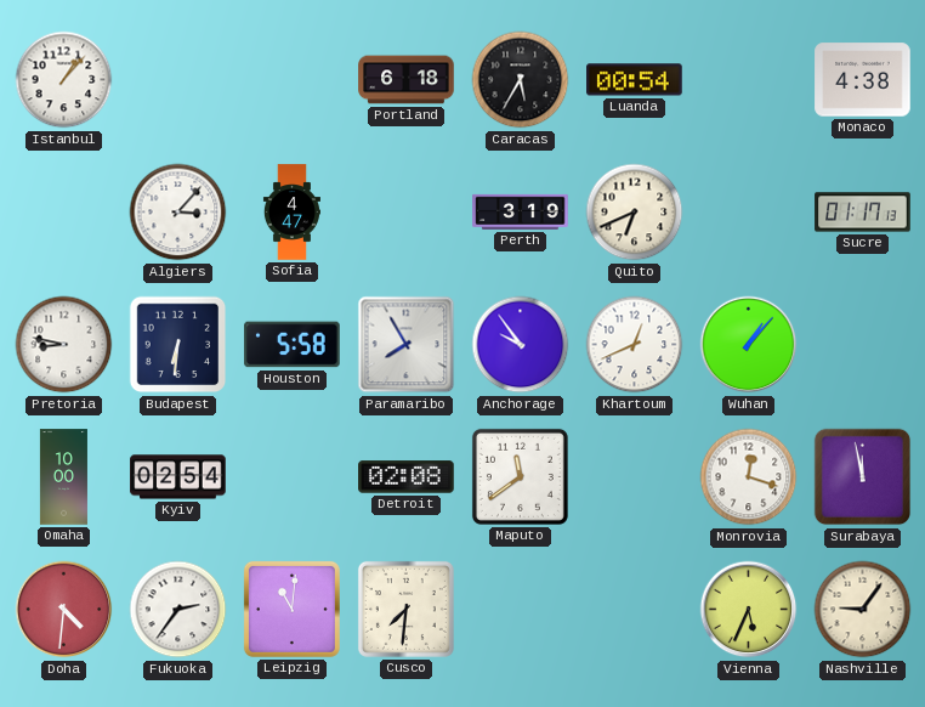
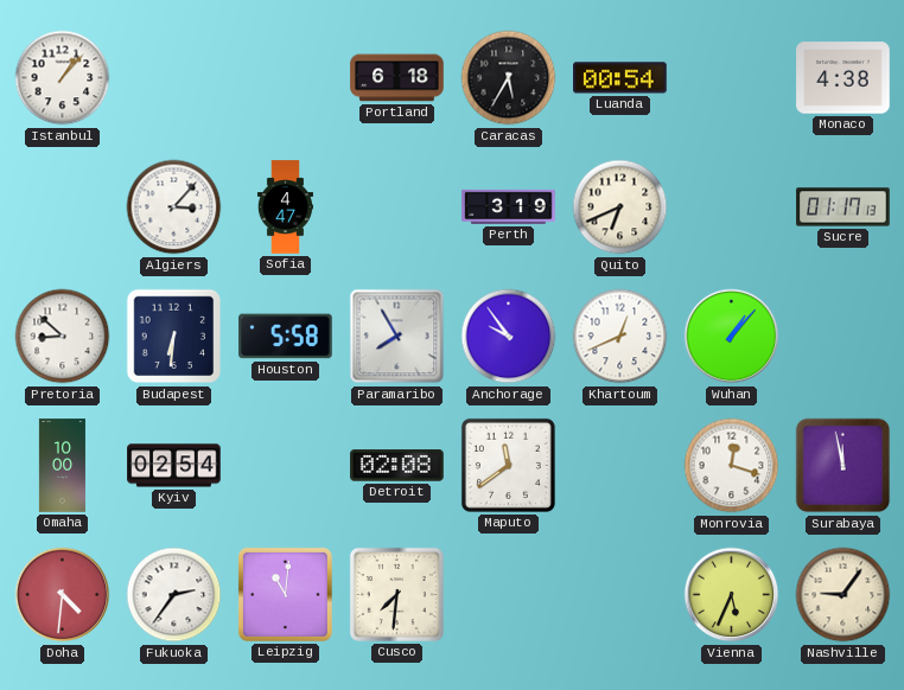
Pretoria: 8:47 -> 8:52 (63, 337)
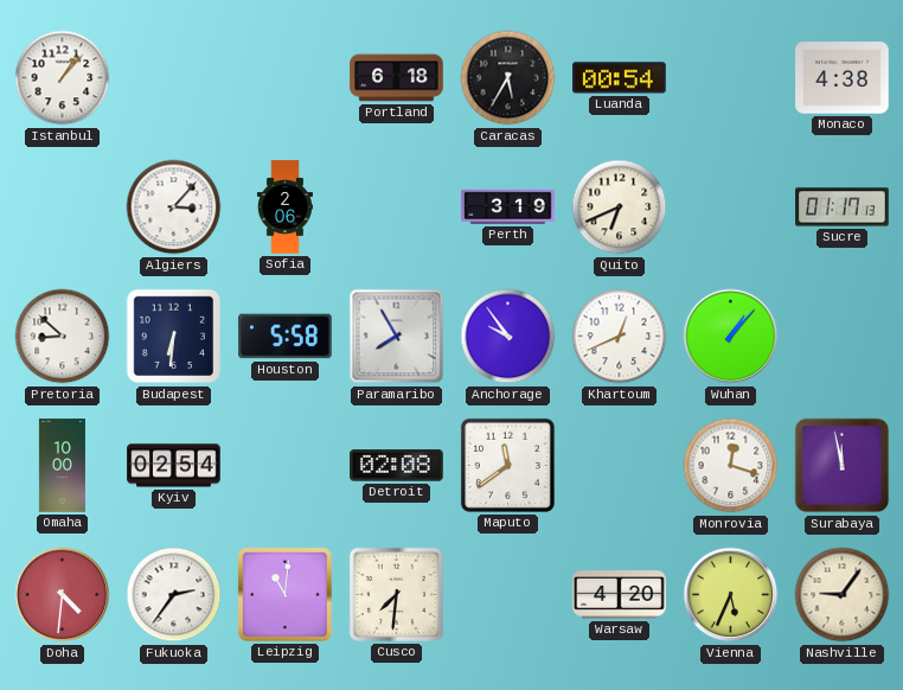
Sofia: 4:47 -> 2:06 (284, 207)
Warsaw: none -> 4:20 (620, 595)
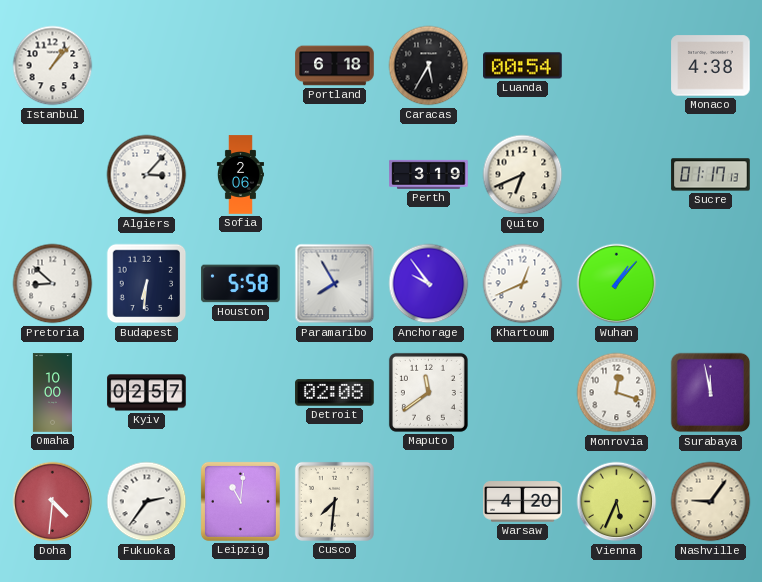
Kyiv: 02:54 -> 02:57 (147, 393)
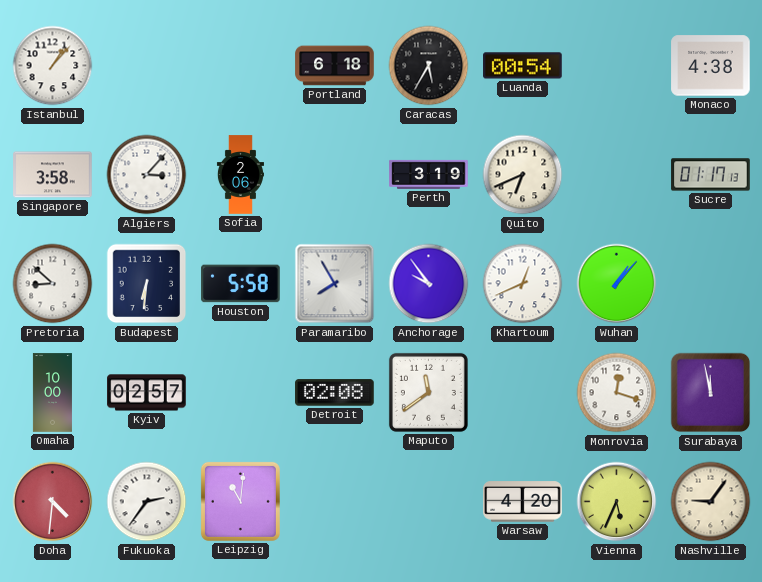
Singapore: none -> 3:58 (53, 175)
Cusco: 7:31 -> none (334, 501)
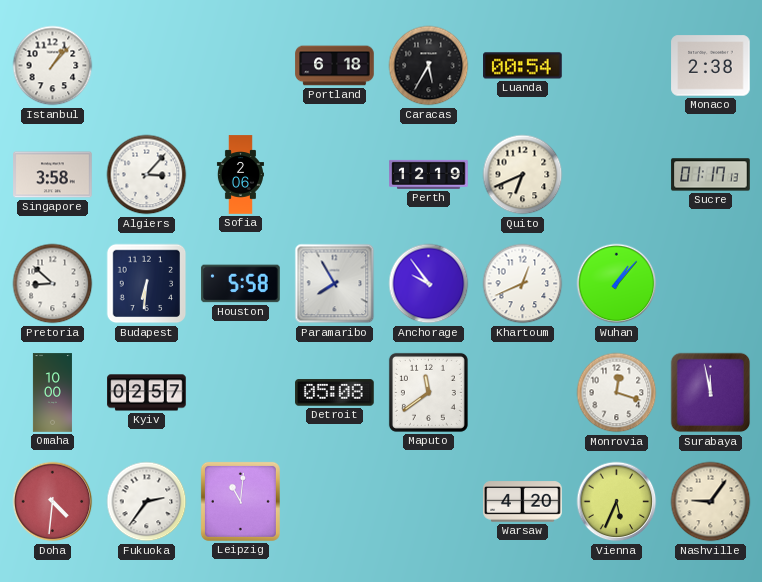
Monaco: 4:38 -> 2:38 (711, 66)
Perth: 3:19 -> 12:19 (429, 174)
Detroit: 02:08 -> 05:08 (335, 393)
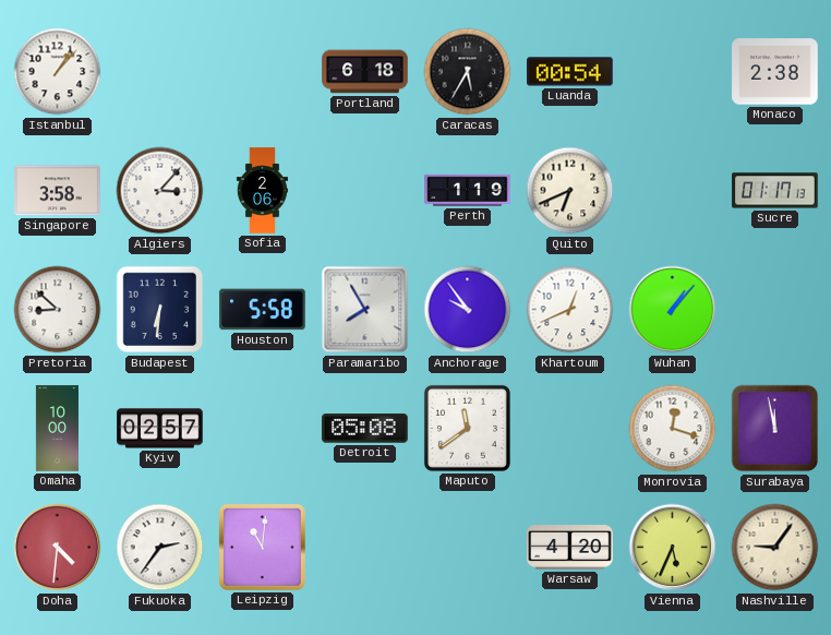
Perth: 12:19 -> 1:19 (468, 190)
